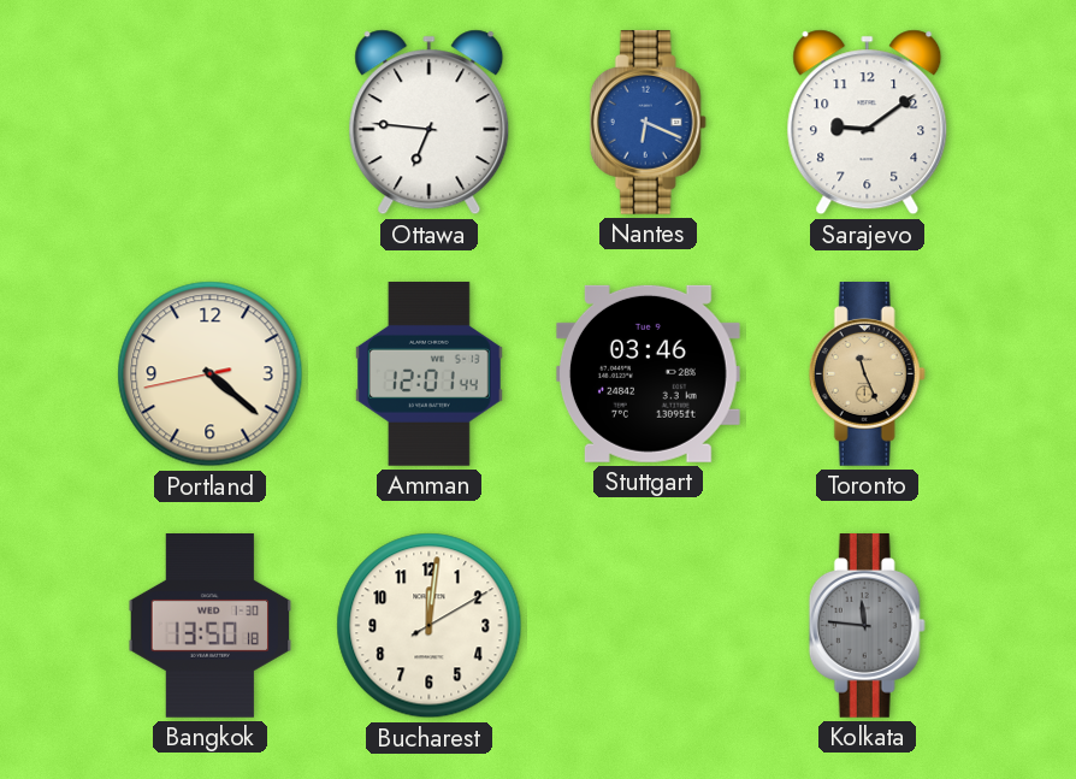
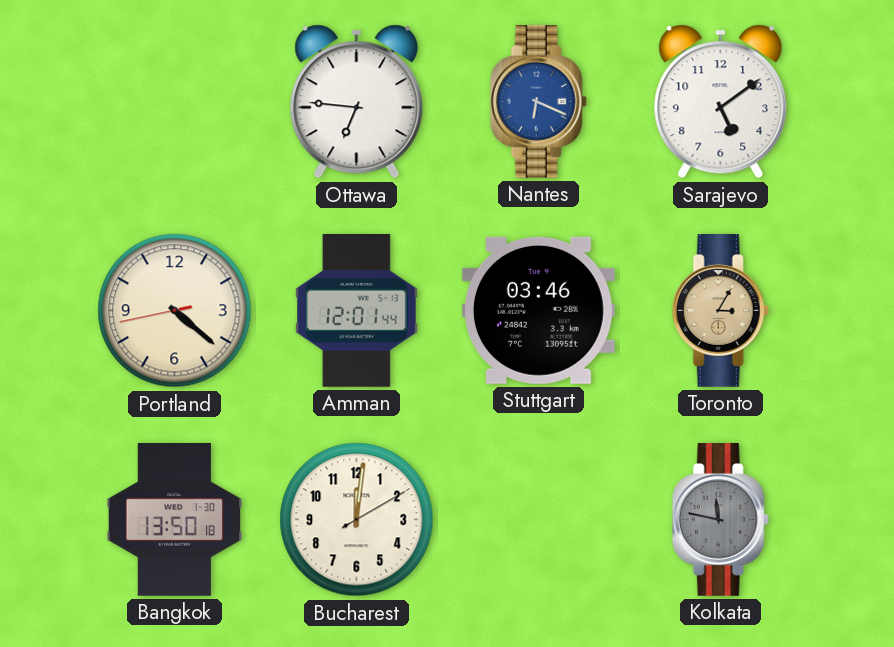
Sarajevo: 9:09 -> 5:09 (721, 102)
Toronto: 11:26 -> 3:05 (720, 311)
Kolkata: 11:46 -> 11:47 (720, 520)
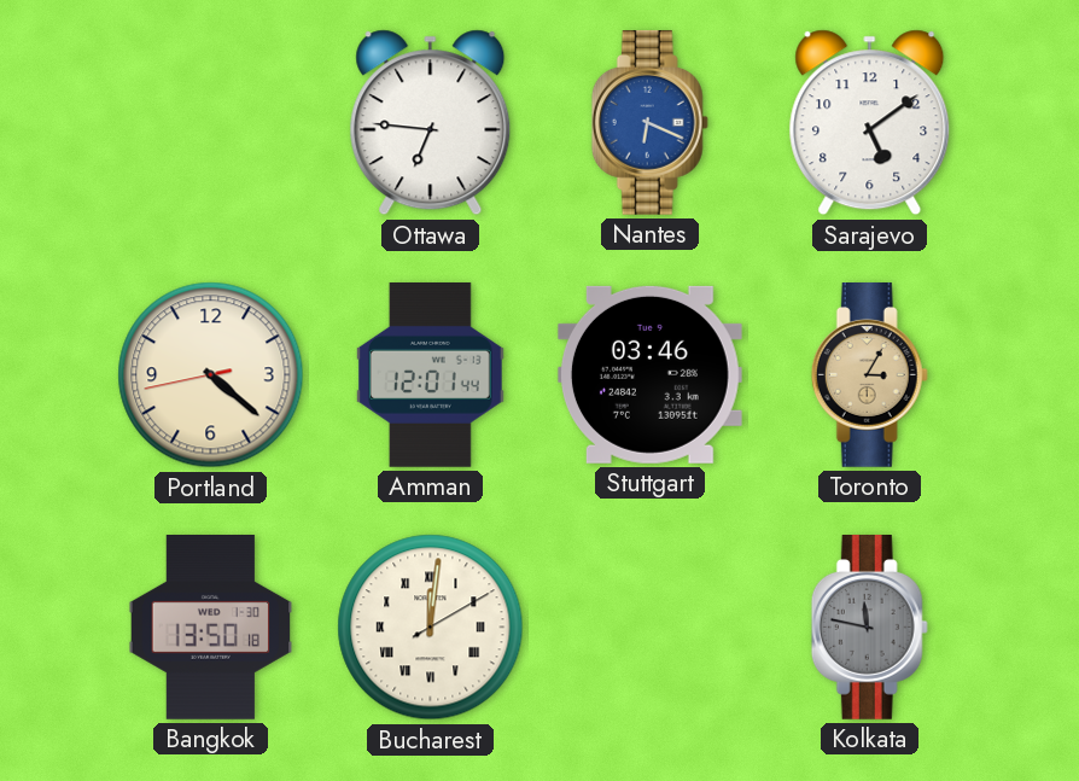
Bucharest numerals: Arabic -> Roman (431, 628)
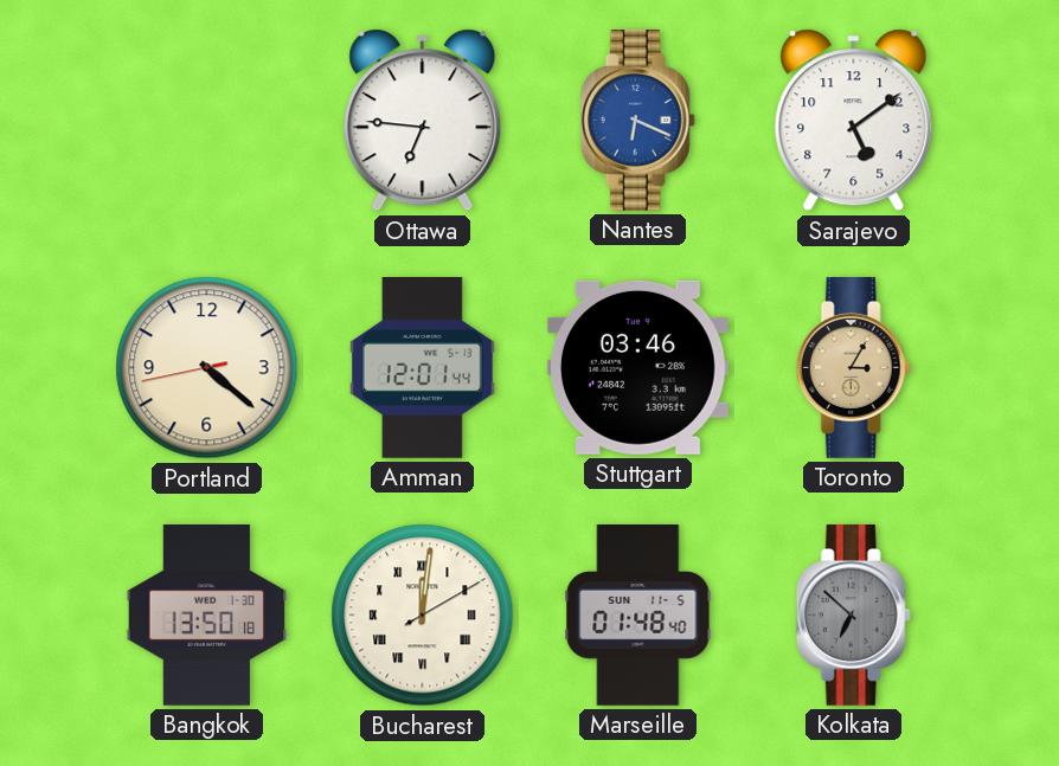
Marseille: none -> 01:48 (638, 616)
Kolkata: 11:47 -> 6:52 (853, 616)
